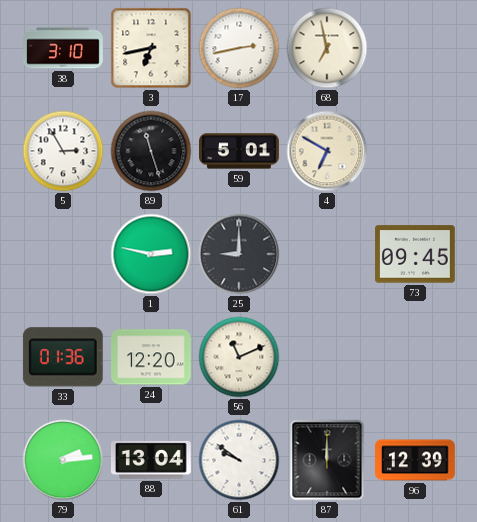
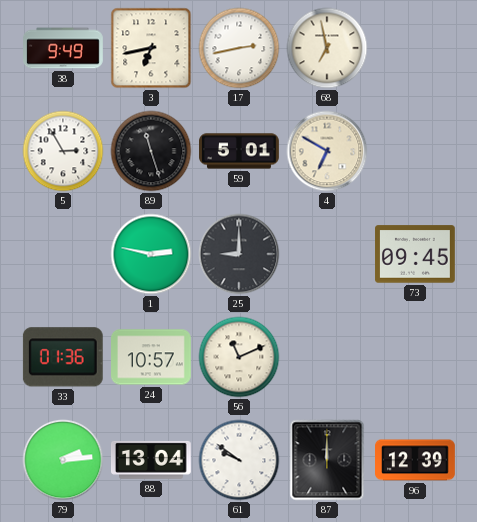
38: 3:10 -> 9:49 (64, 48)
24: 12:20 -> 10:57 (152, 357)
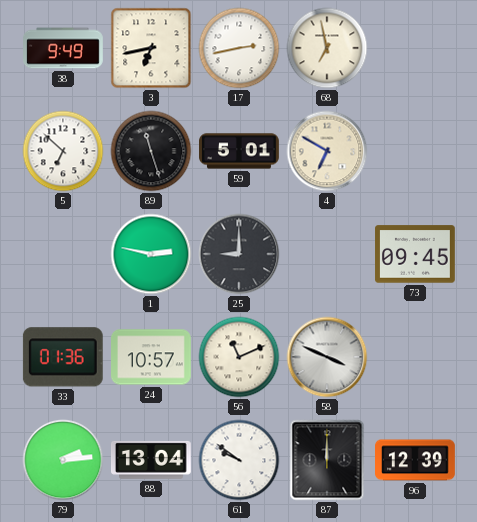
5: 2:55 -> 6:52 (63, 151)
58: none -> 3:49 (327, 357)
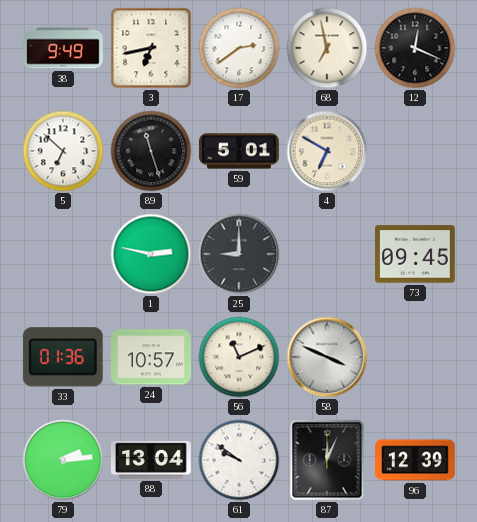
17: 2:43 -> 2:39 (239, 48)
12: none -> 12:19 (415, 48)
87: 12:00 -> 12:04 (327, 460)
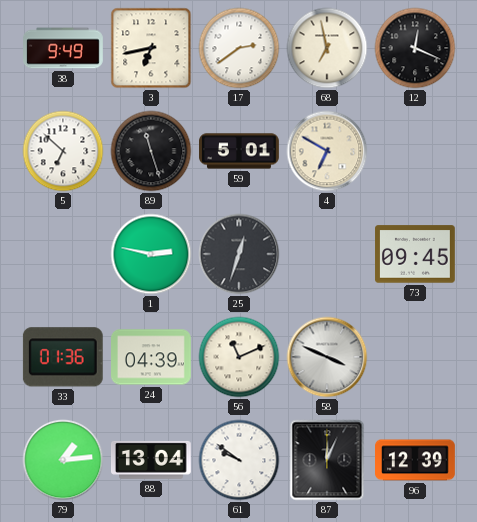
25: 9:00 -> 12:33 (239, 254)
24: 10:57 -> 04:39 (152, 357)
79: 2:14 -> 1:14 (63, 460)
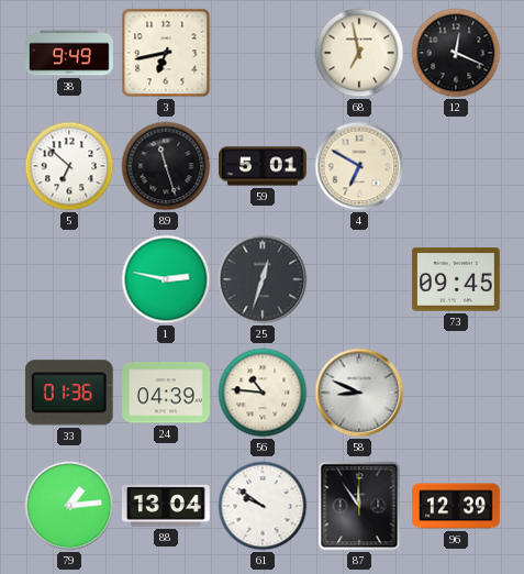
17: 2:39 -> none (239, 48)
56: 11:11 -> 10:46 (263, 393)
58: 3:49 -> 8:49 (359, 393)
87: 12:04 -> 11:54 (359, 506)
